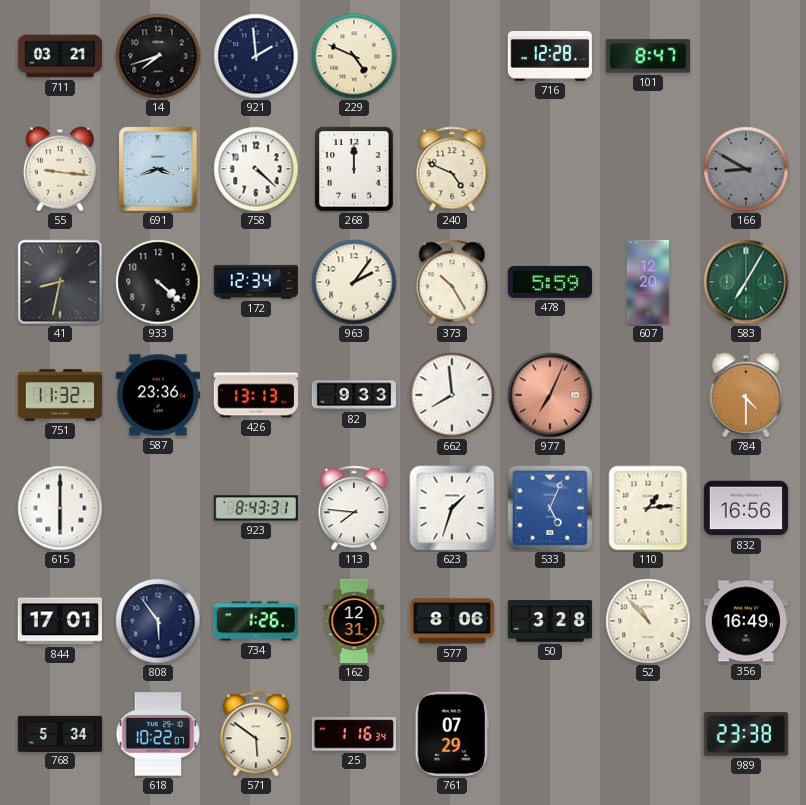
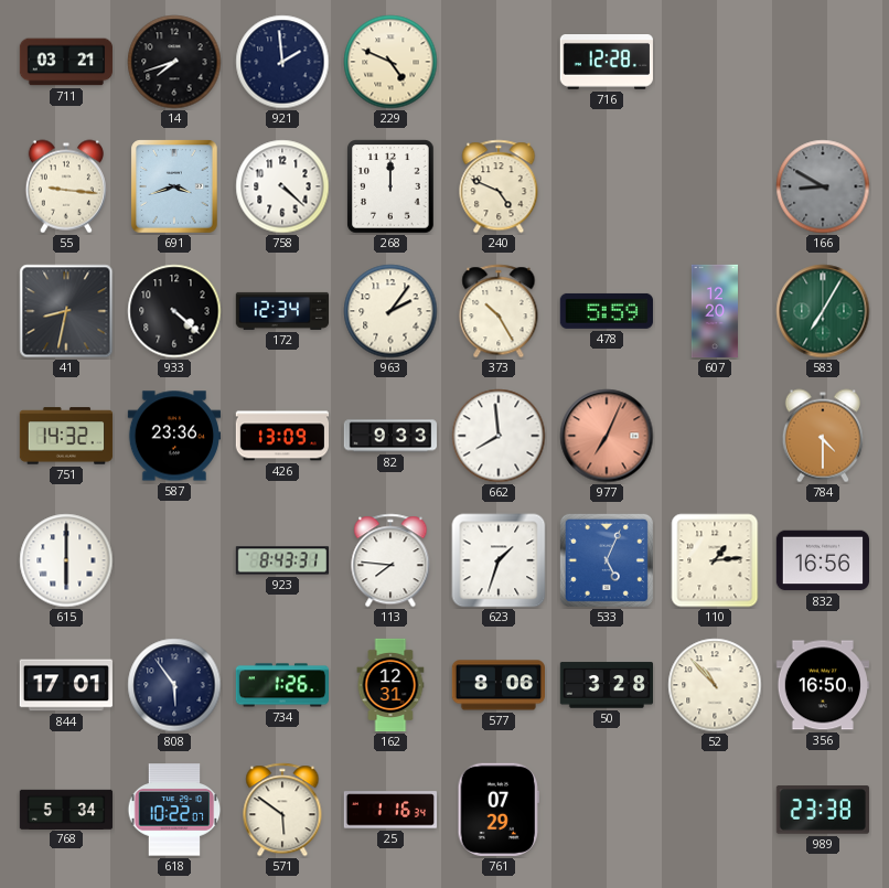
101: 8:47 -> none (647, 56)
751: 11:32 -> 14:32 (66, 436)
426: 13:13 -> 13:09 (281, 436)
356: 16:49 -> 16:50 (822, 685)
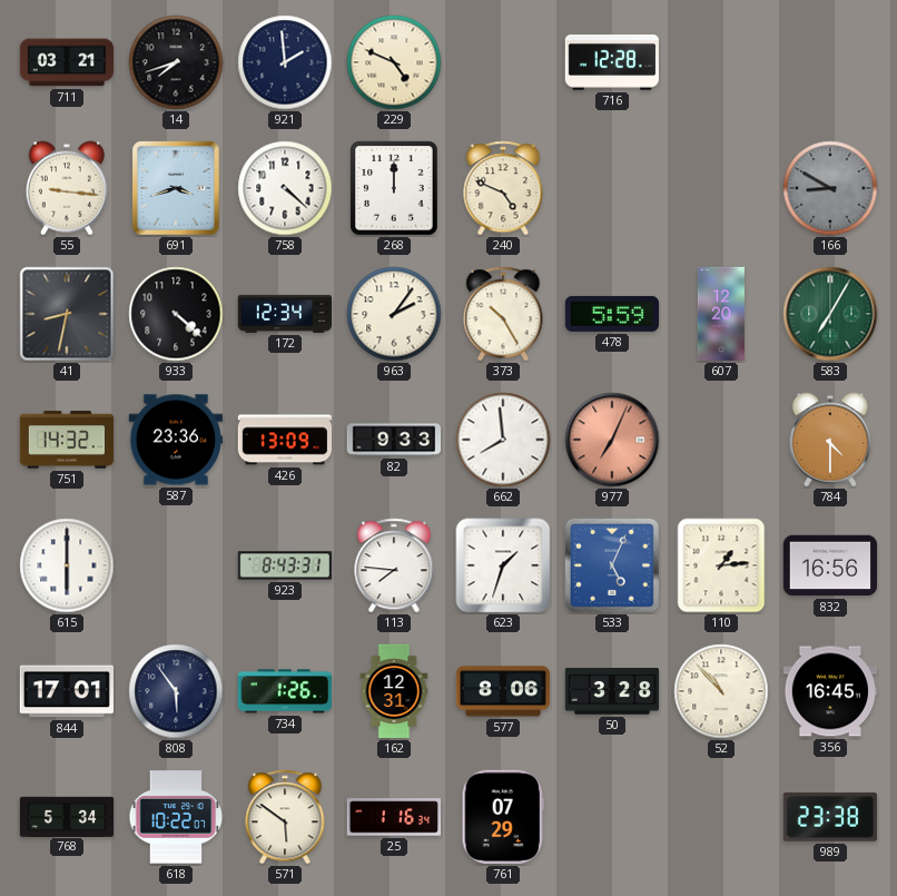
356: 16:50 -> 16:45 (829, 691)
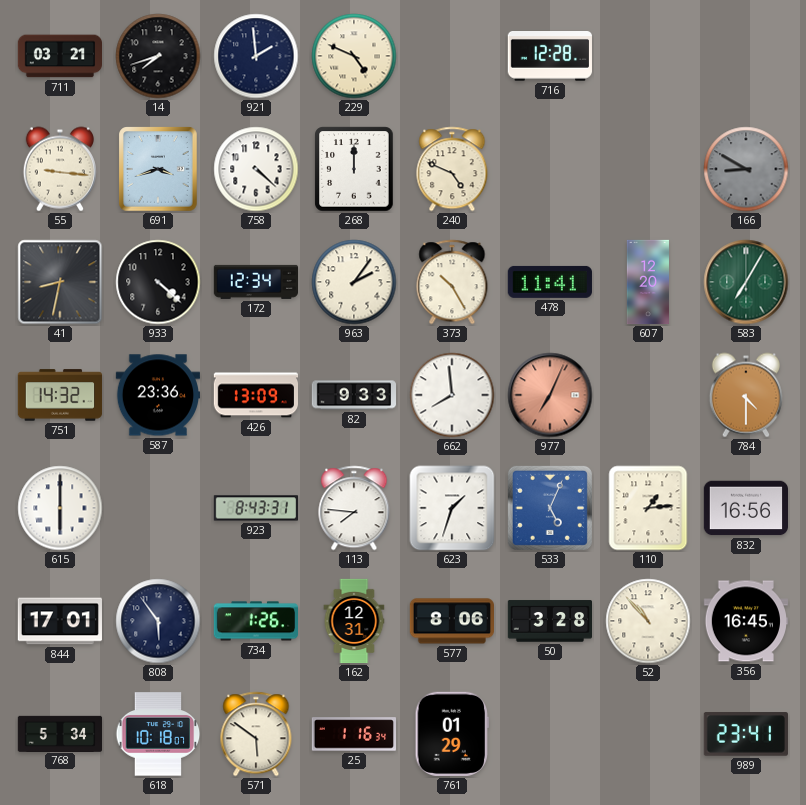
478: 5:59 -> 11:41 (550, 282)
618: 10:22 -> 10:18 (158, 734)
761: 07:29 -> 01:29 (451, 734)
989: 23:38 -> 23:41 (746, 734)
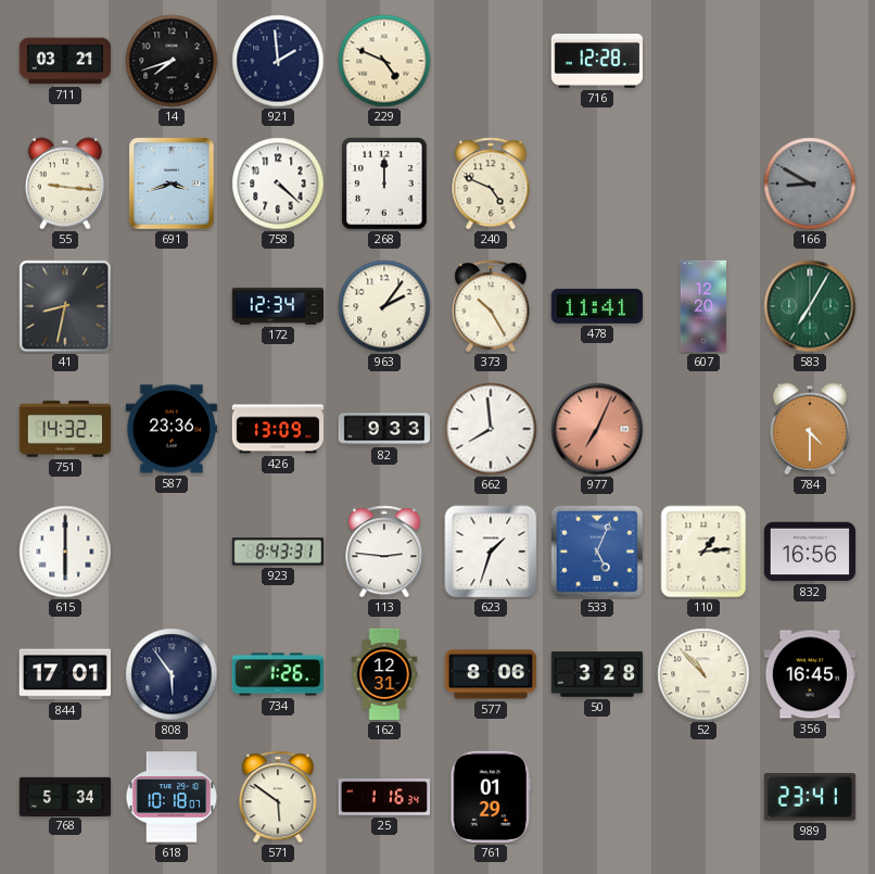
933: 4:22 -> none (158, 282)
113: 7:46 -> 2:46 (384, 552)
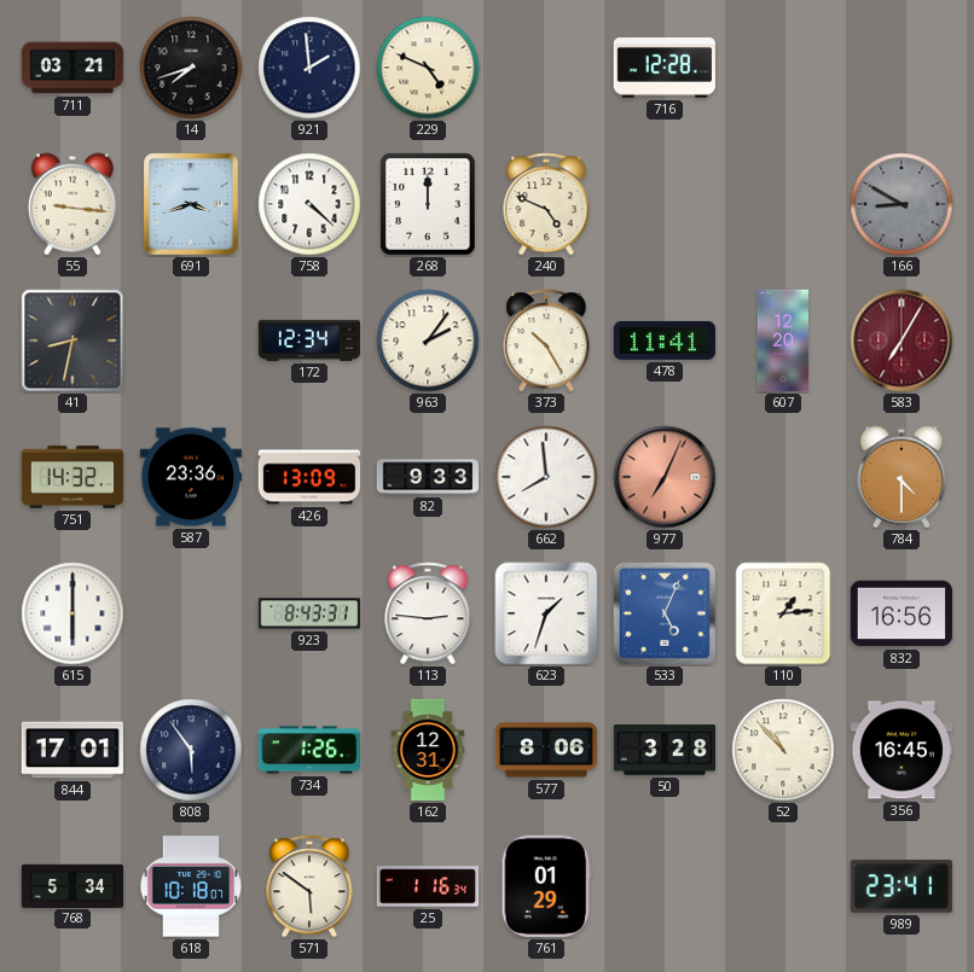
583 dial: green -> burgundy (901, 341)
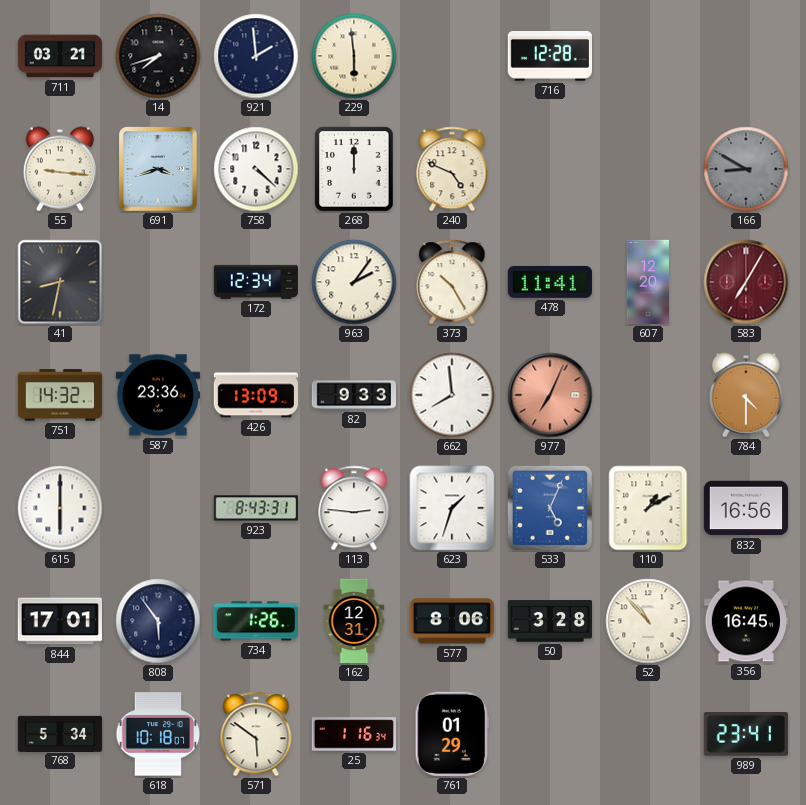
229: 4:49 -> 5:59 (354, 56)
110: 1:14 -> 1:10 (648, 508)
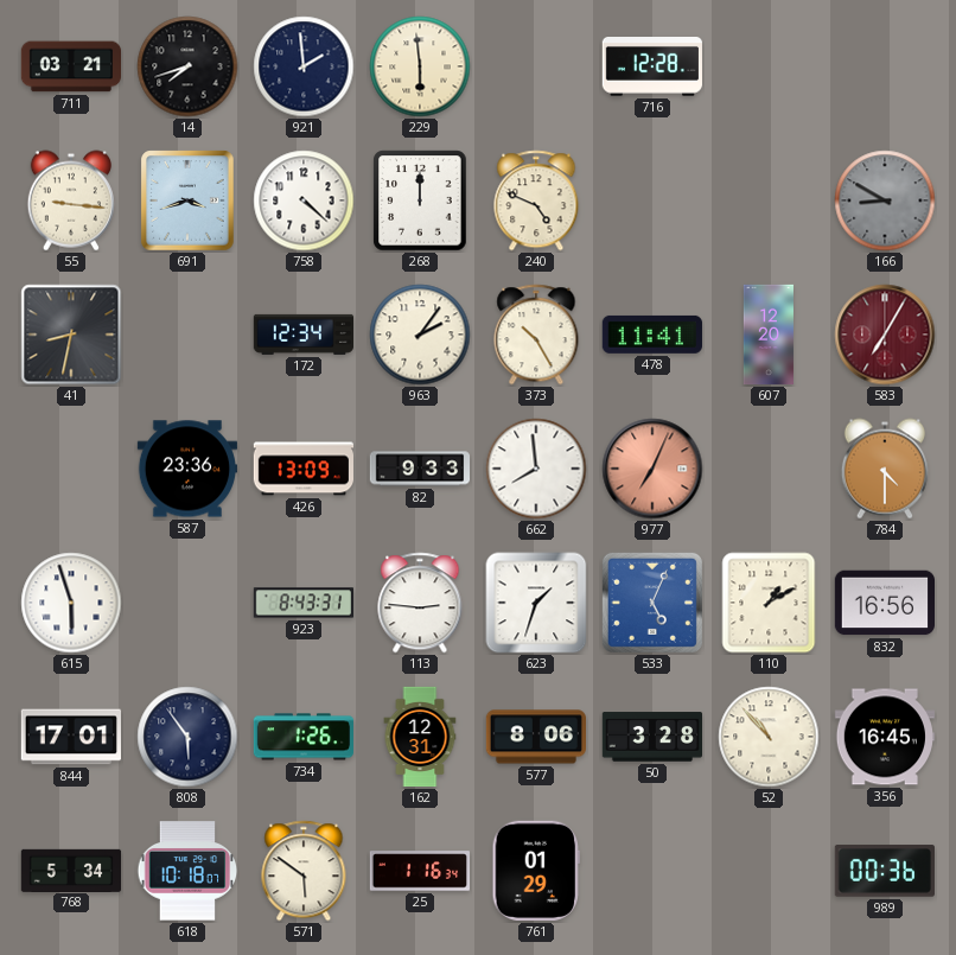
751: 14:32 -> none (60, 395)
615: 6:00 -> 5:57 (71, 603)
989: 23:41 -> 00:36 (885, 871)
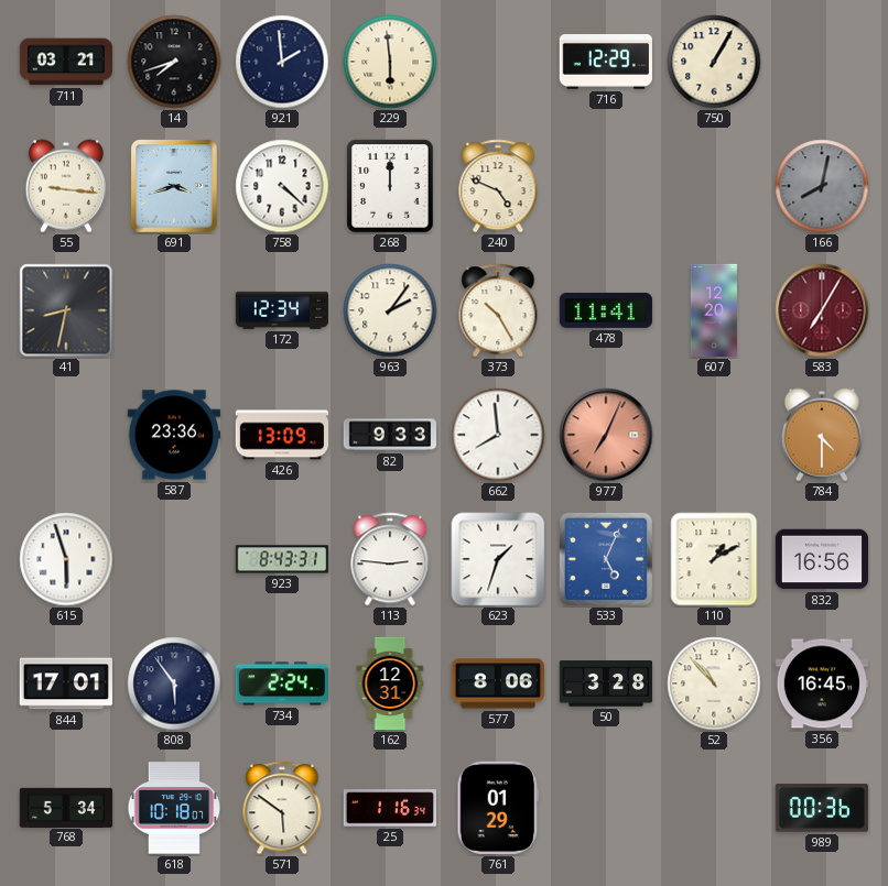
716: 12:28 -> 12:29 (605, 63)
750: none -> 1:05 (714, 62)
166: 8:50 -> 8:02 (822, 186)
734: 1:26 -> 2:24 (281, 683)
